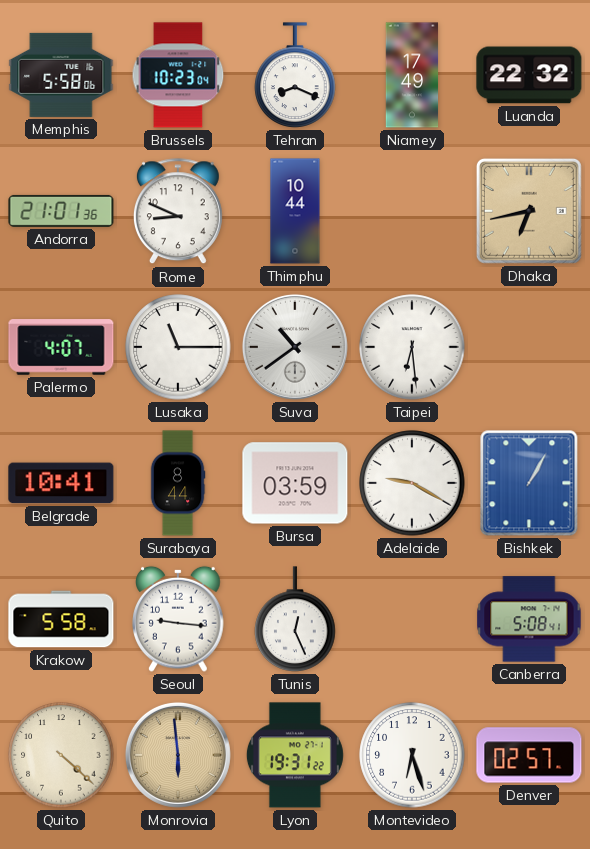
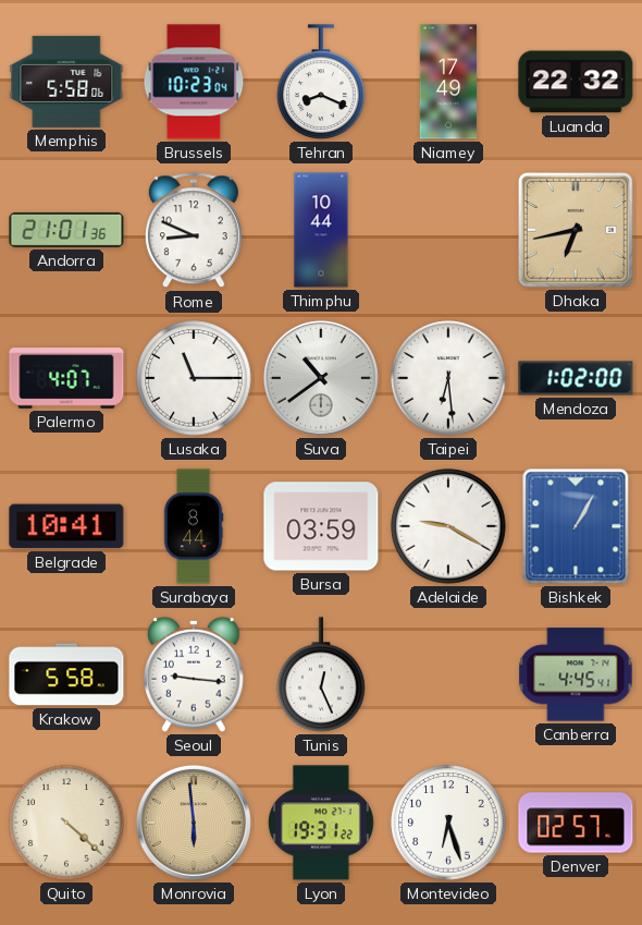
Mendoza: none -> 1:02 (576, 378)
Canberra: 5:08 -> 4:45 (576, 674)
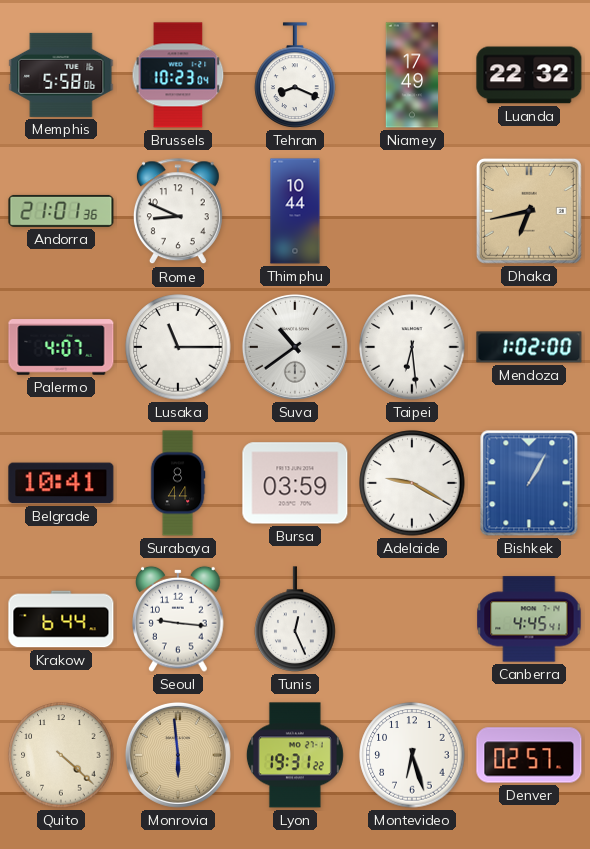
Krakow: 5:58 -> 6:44 (61, 619)
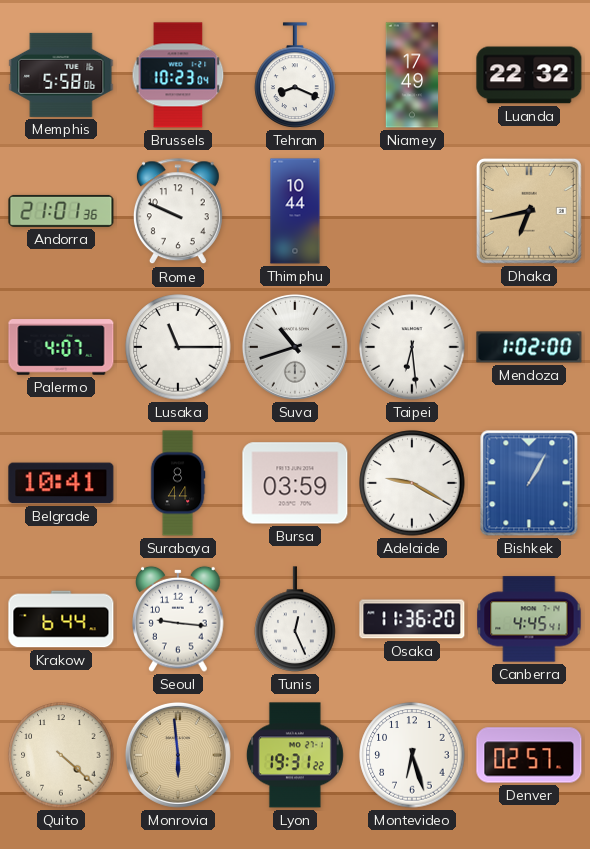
Rome: 8:49 -> 9:49 (178, 212)
Suva: 10:39 -> 10:42 (295, 347)
Osaka: none -> 11:36 (412, 619)
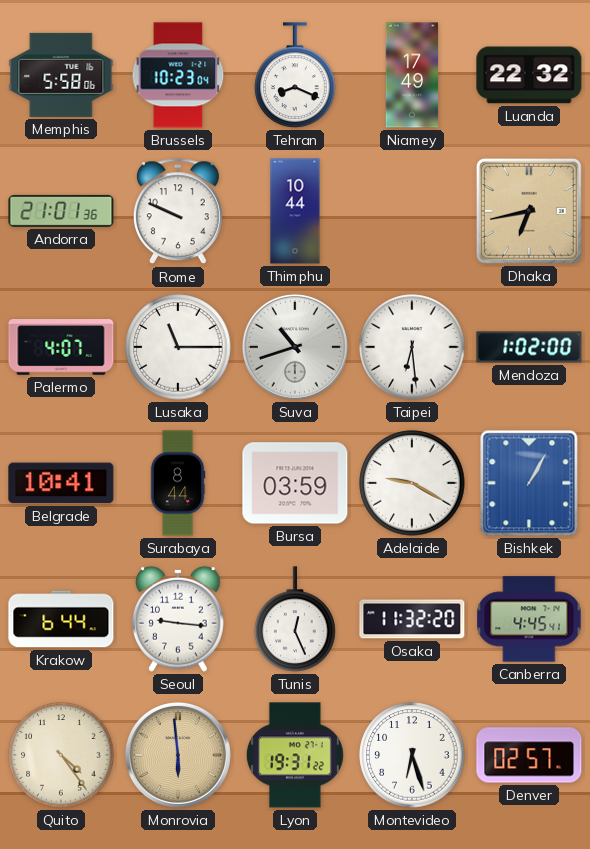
Osaka: 11:36 -> 11:32 (412, 619)
Quito: 4:22 -> 4:24 (61, 755)
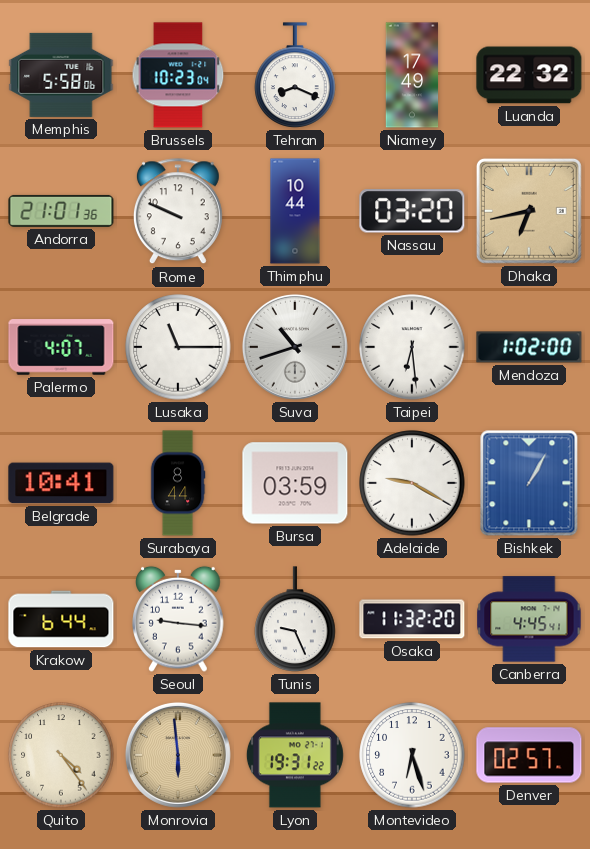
Nassau: none -> 03:20 (412, 211)
Tunis: 12:26 -> 9:26 (295, 619)
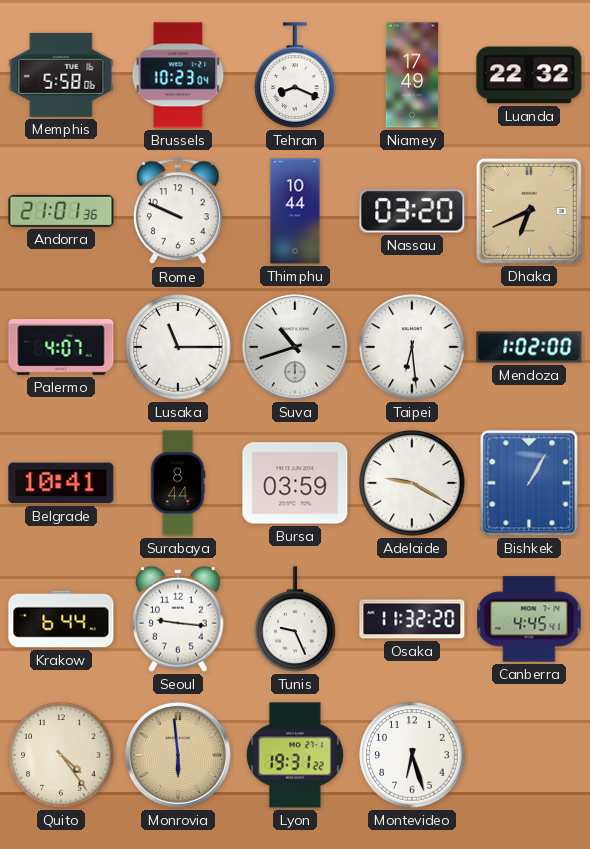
Dhaka: 6:43 -> 6:41 (529, 211)
Denver: 02:57 -> none (529, 755)
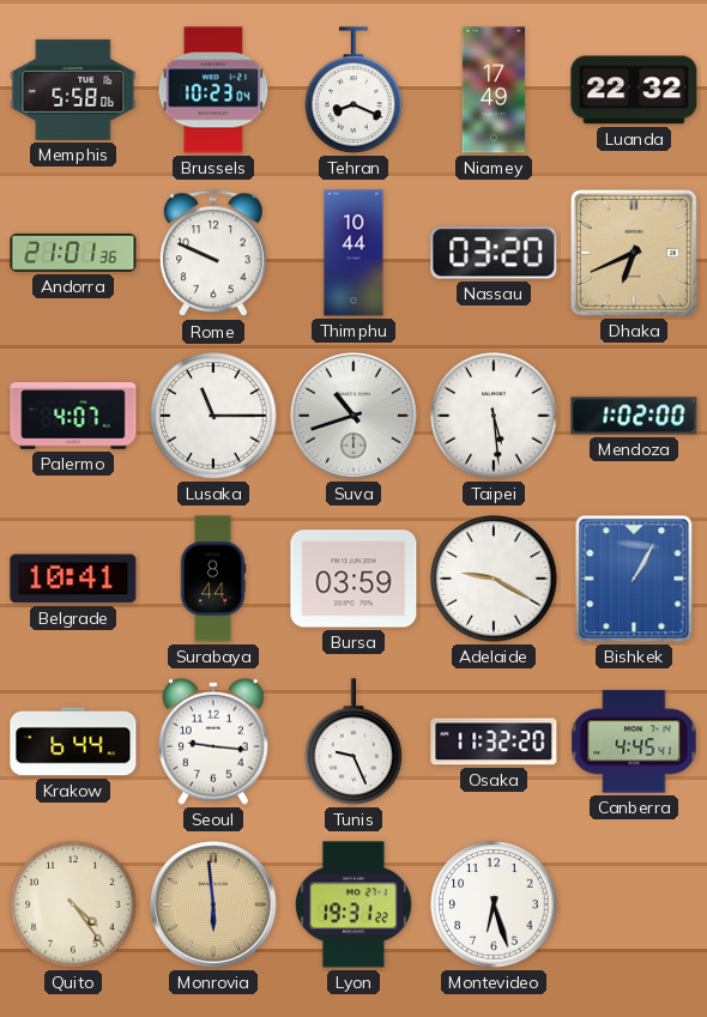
Taipei: 6:29 -> 5:29 (494, 416)
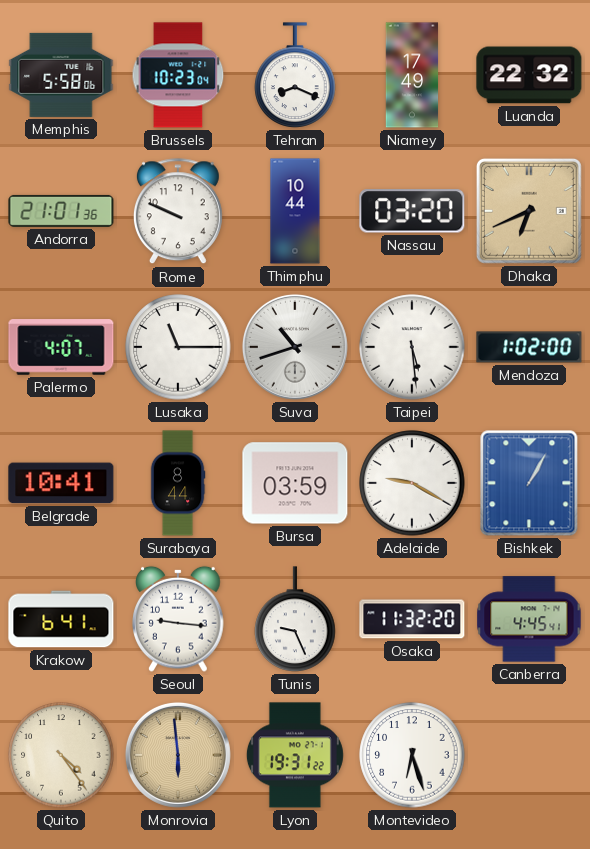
Krakow: 6:44 -> 6:41 (61, 619)
